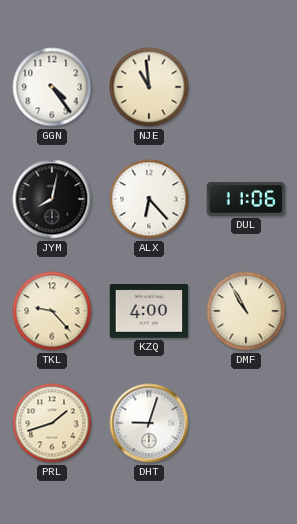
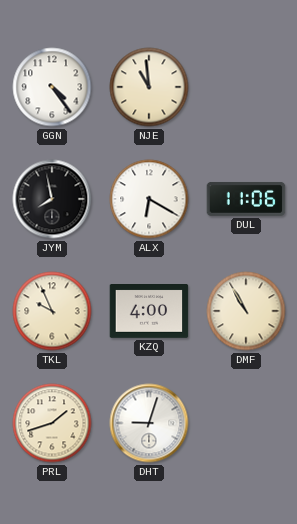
JYM: 8:02 -> 7:58 (52, 199)
ALX: 6:23 -> 6:20 (149, 199)
TKL: 9:23 -> 9:56 (52, 311)
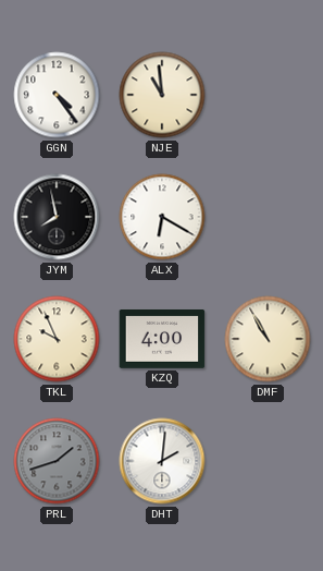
DUL: 11:06 -> none (246, 199)
PRL dial: cream -> grey (57, 461)
DHT: 9:03 -> 2:01 (162, 461)
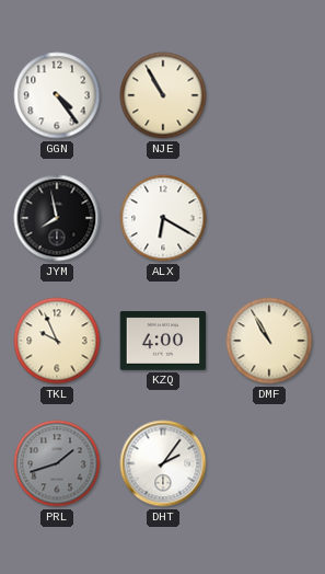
NJE: 10:59 -> 10:55 (163, 95)
DHT: 2:01 -> 2:06 (163, 463)
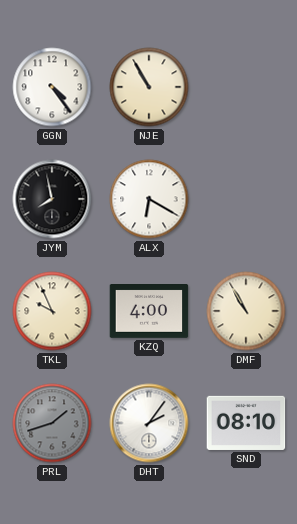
SND: none -> 08:10 (246, 423)
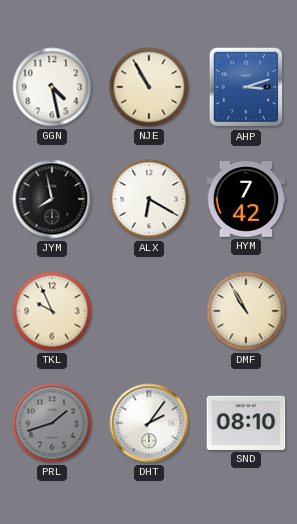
GGN: 4:24 -> 4:28 (52, 87)
AHP: none -> 3:12 (246, 87)
HYM: none -> 7:42 (246, 199)
KZQ: 4:00 -> none (149, 312)
